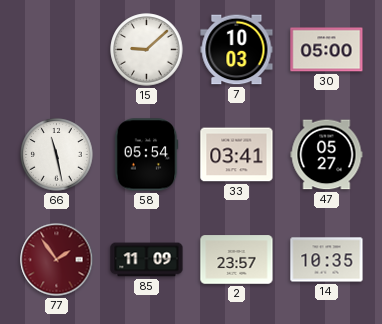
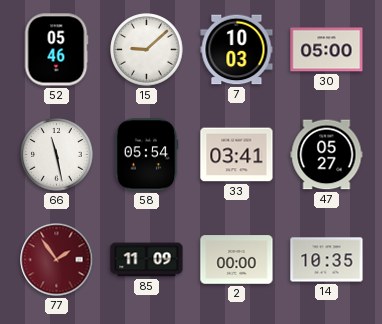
52: none -> 05:46 (56, 50)
2: 23:57 -> 00:00 (237, 260)
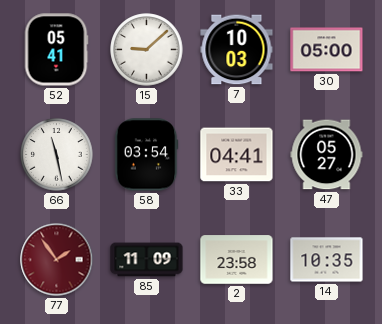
52: 05:46 -> 05:41 (56, 50)
58: 05:54 -> 03:54 (146, 155)
33: 03:41 -> 04:41 (237, 155)
2: 00:00 -> 23:58 (237, 260)
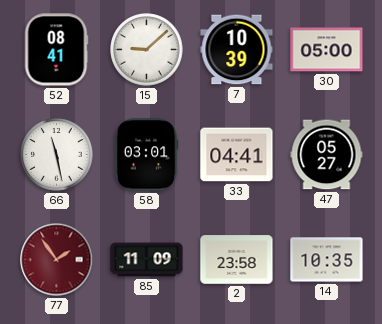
52: 05:41 -> 08:41 (56, 50)
7: 10:03 -> 10:39 (237, 50)
58: 03:54 -> 03:01 (146, 155)
